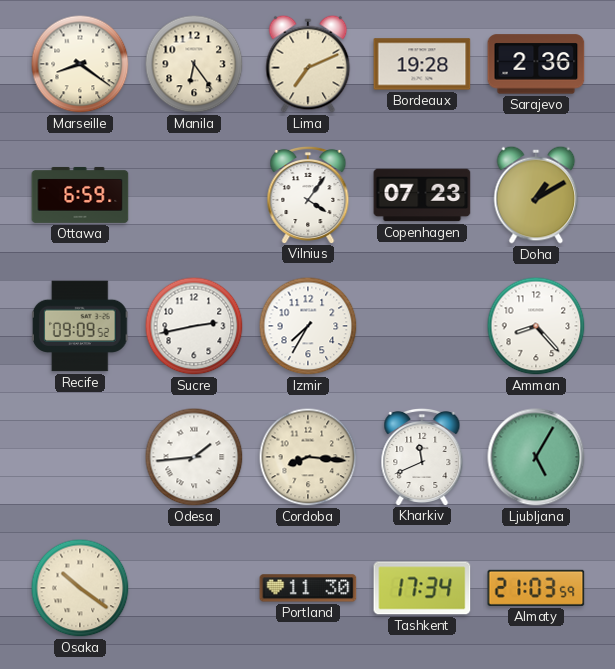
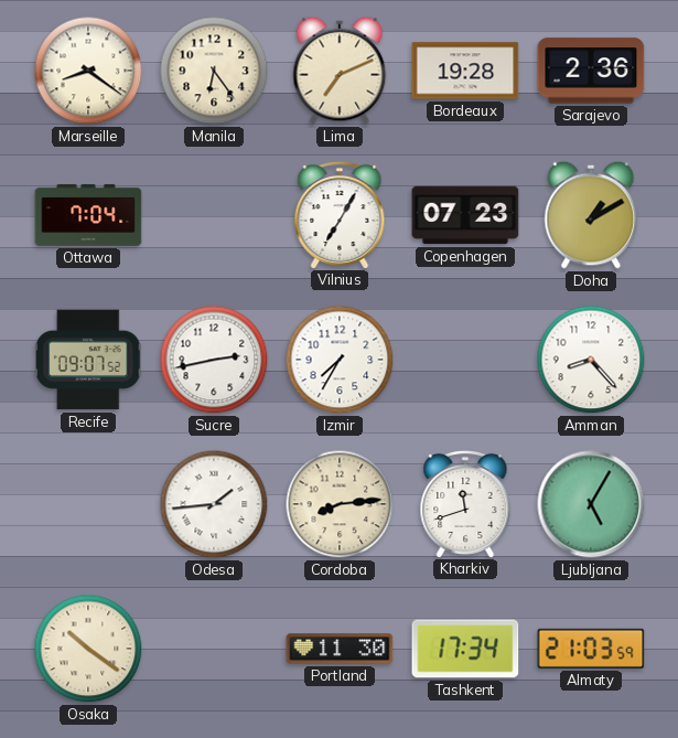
Ottawa: 6:59 -> 7:04 (88, 215)
Vilnius: 4:06 -> 7:05 (340, 214)
Recife: 09:09 -> 09:07 (88, 360)
Cordoba: 8:16 -> 8:14 (340, 504)
Kharkiv: 11:41 -> 11:42 (465, 503)
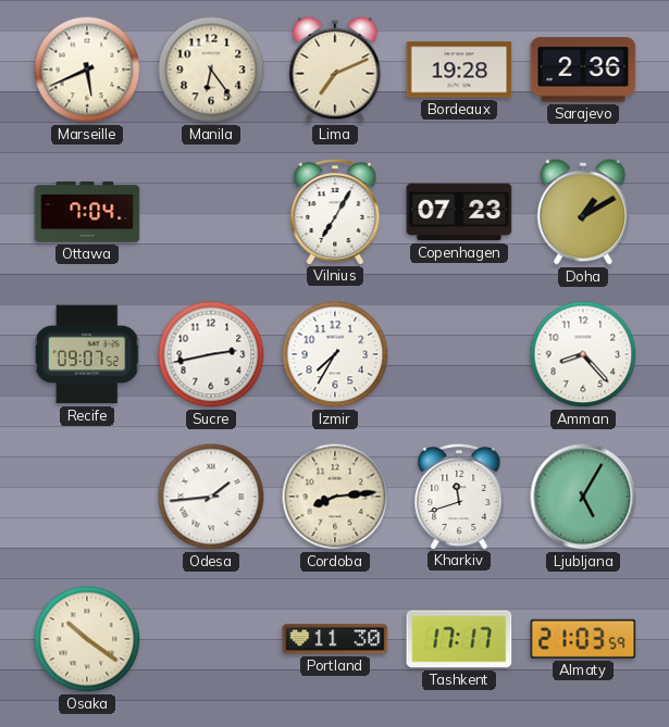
Marseille: 8:21 -> 5:41 (87, 70)
Tashkent: 17:34 -> 17:17 (459, 639)
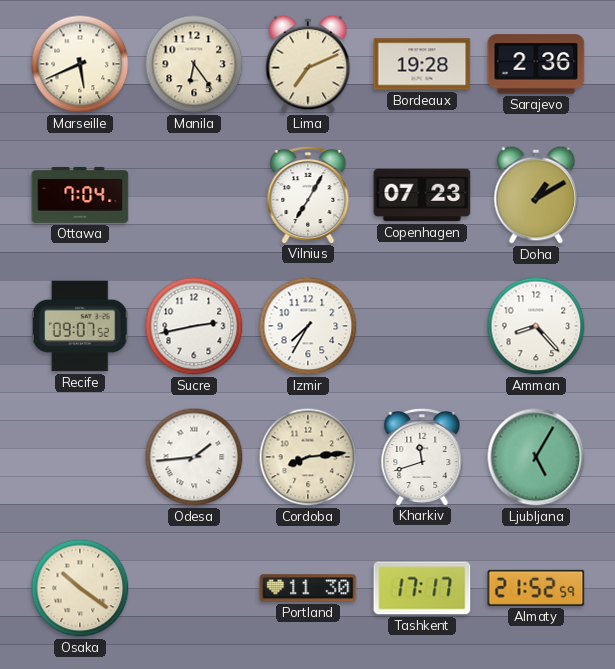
Almaty: 21:03 -> 21:52 (536, 588)
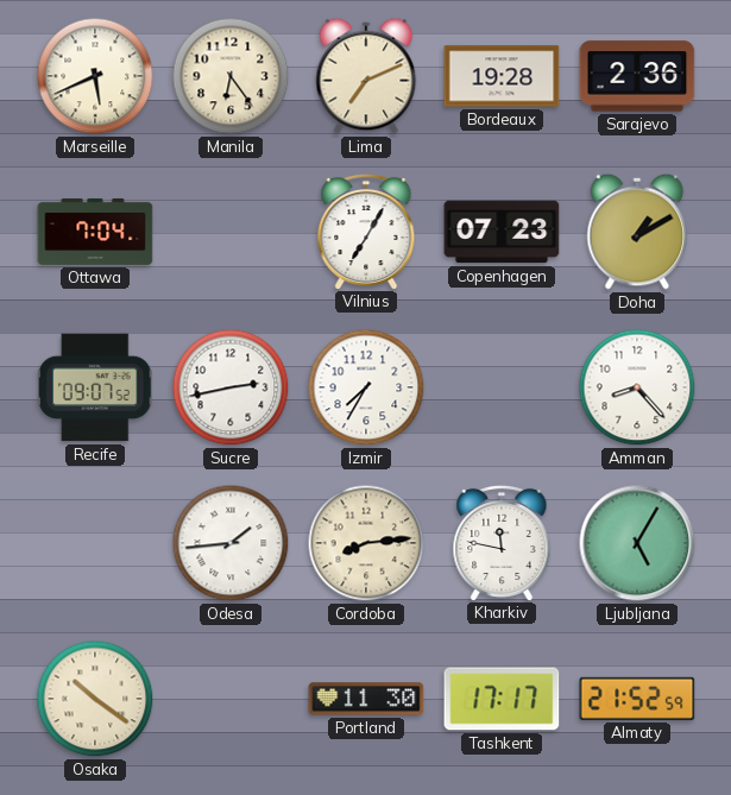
Kharkiv: 11:42 -> 11:47 (502, 542)
